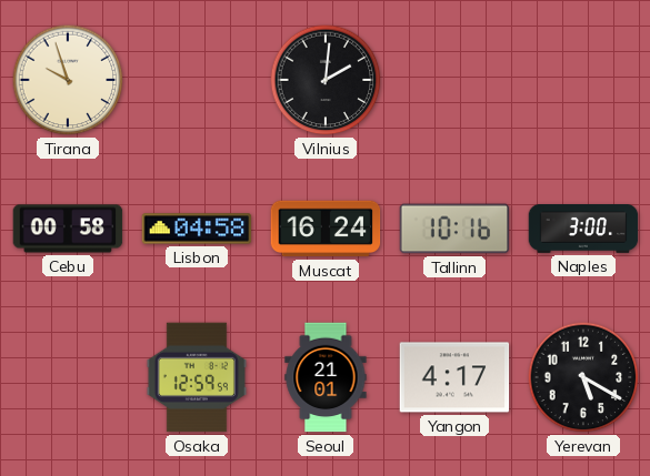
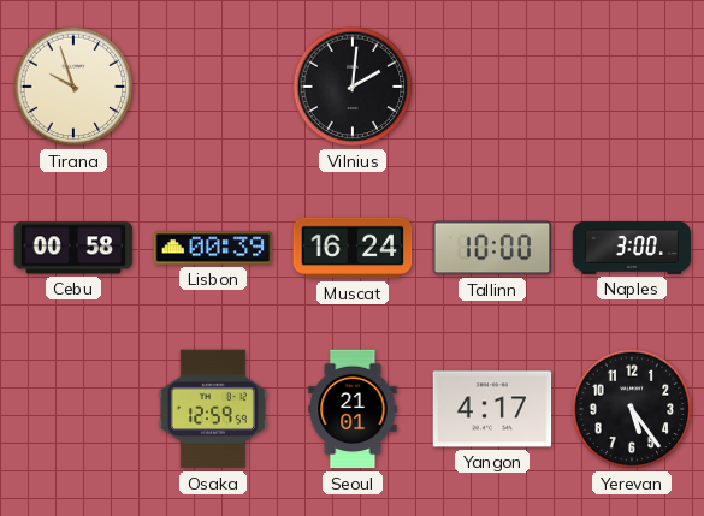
Lisbon: 04:58 -> 00:39 (213, 248)
Tallinn: 10:16 -> 10:00 (492, 248)
Yerevan: 5:20 -> 5:24 (632, 409)
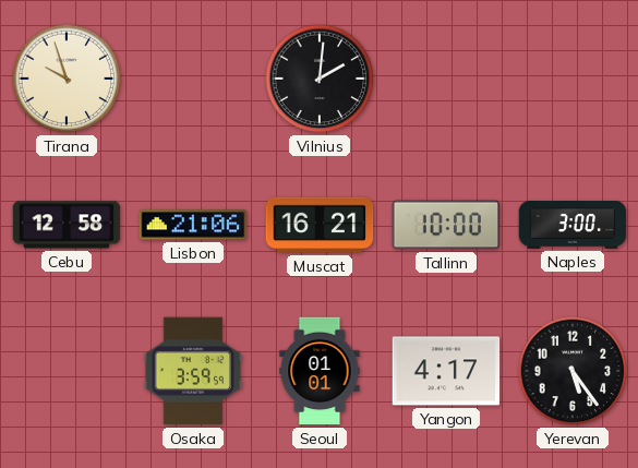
Cebu: 00:58 -> 12:58 (67, 225)
Lisbon: 00:39 -> 21:06 (193, 225)
Muscat: 16:24 -> 16:21 (320, 225)
Osaka: 12:59 -> 3:59 (193, 371)
Seoul: 21:01 -> 01:01 (320, 371)
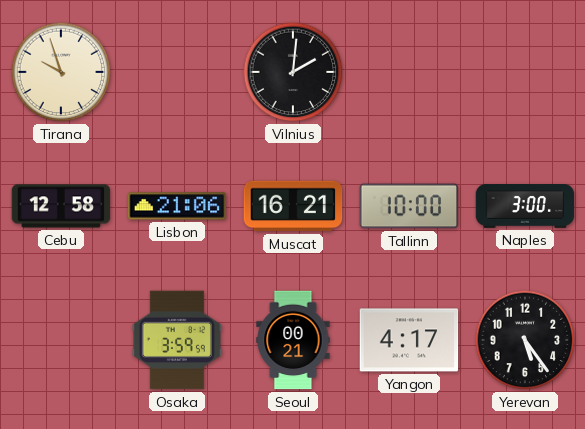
Seoul: 01:01 -> 00:21 (293, 340)
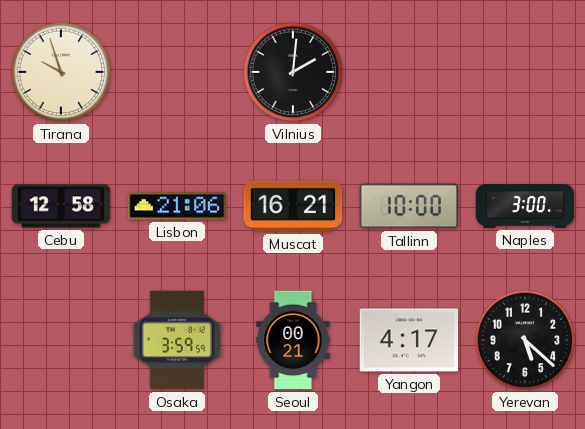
Yerevan: 5:24 -> 5:22 (525, 340)
